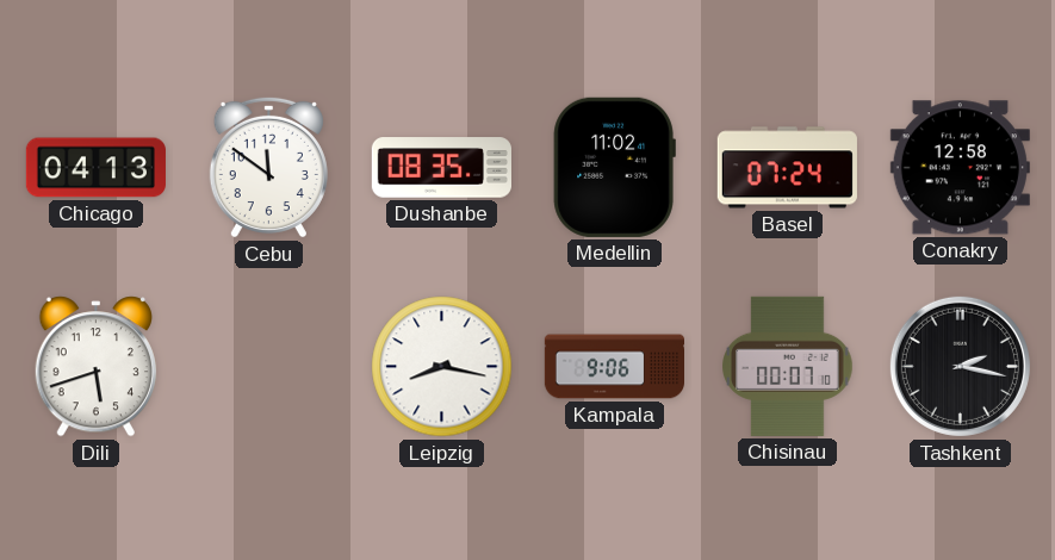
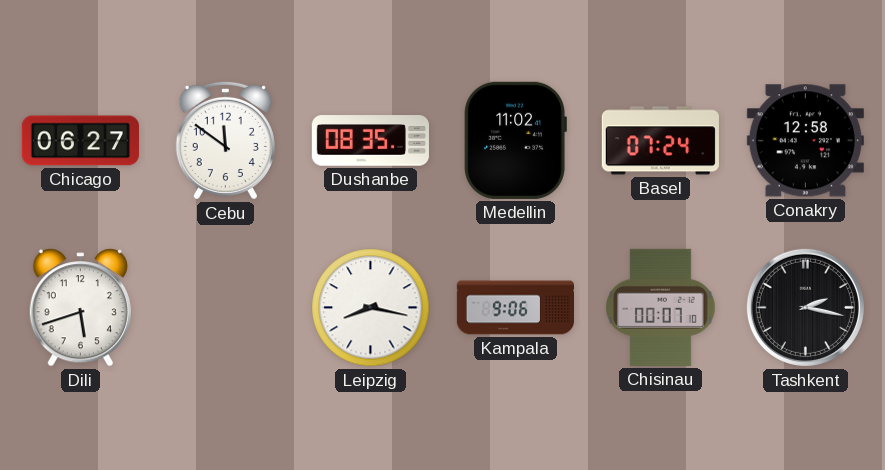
Chicago: 04:13 -> 06:27 (80, 141)
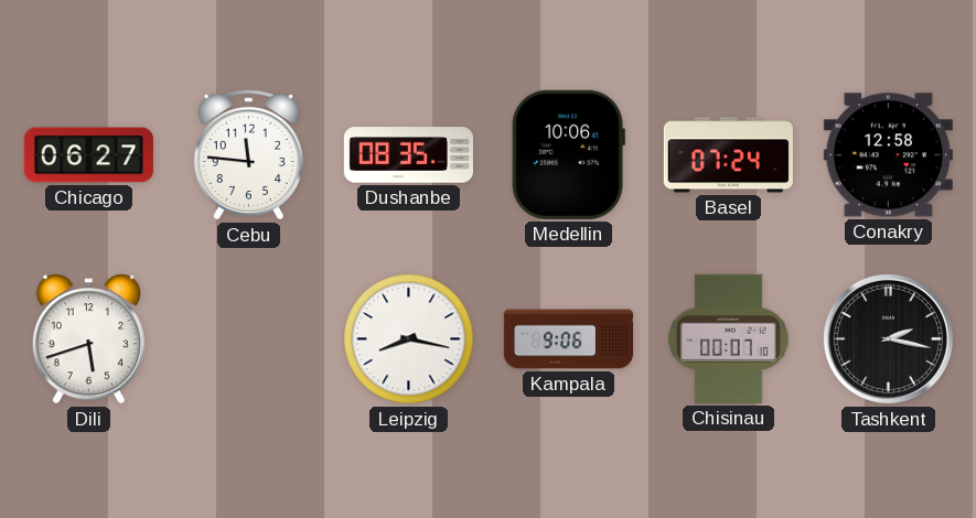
Cebu: 11:51 -> 11:46 (248, 154)
Medellin: 11:02 -> 10:06 (568, 154)
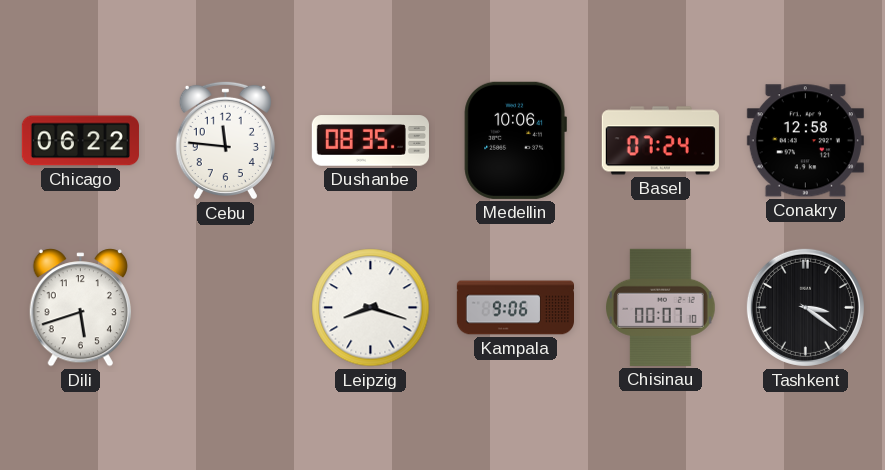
Chicago: 06:27 -> 06:22 (80, 141)
Leipzig: 8:17 -> 8:18 (371, 308)
Tashkent: 2:17 -> 3:21 (805, 307)
